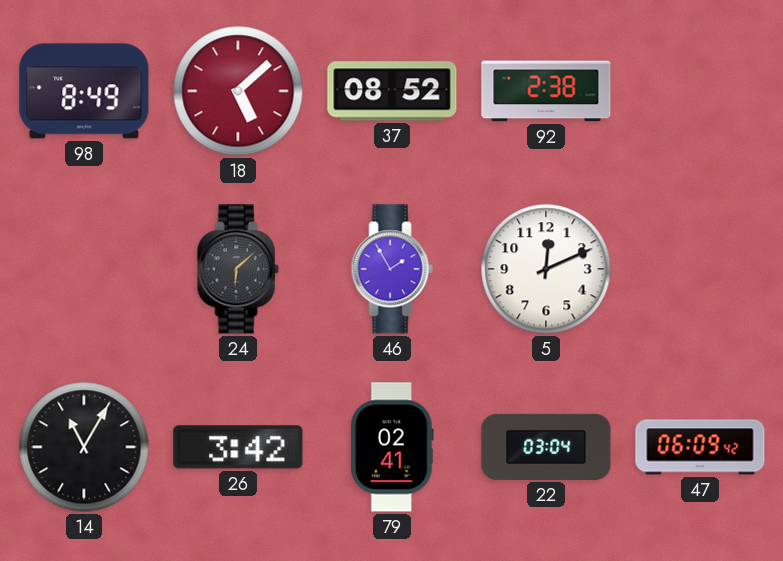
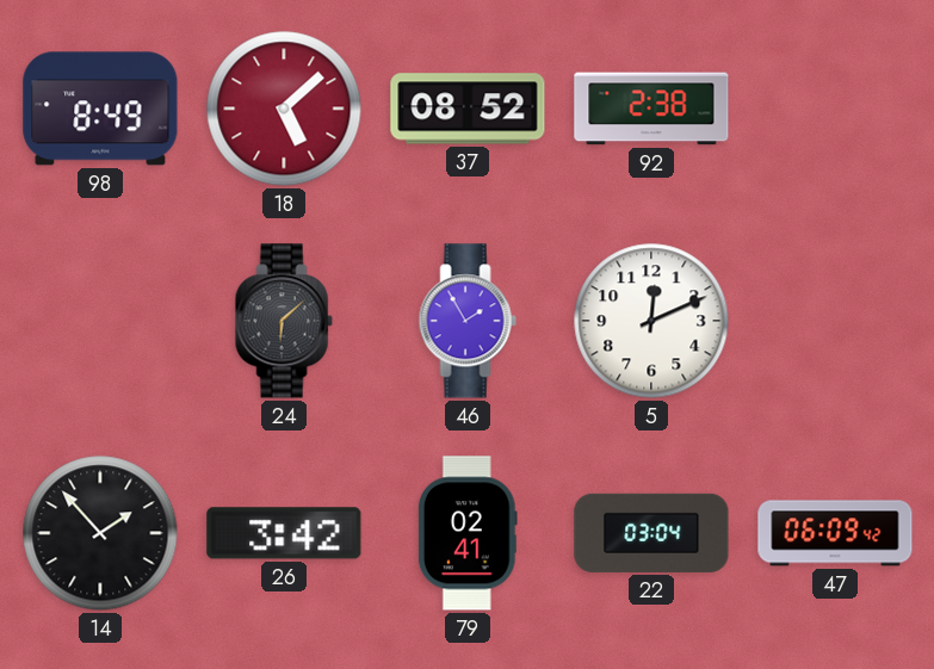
14: 11:05 -> 1:53 (100, 533)
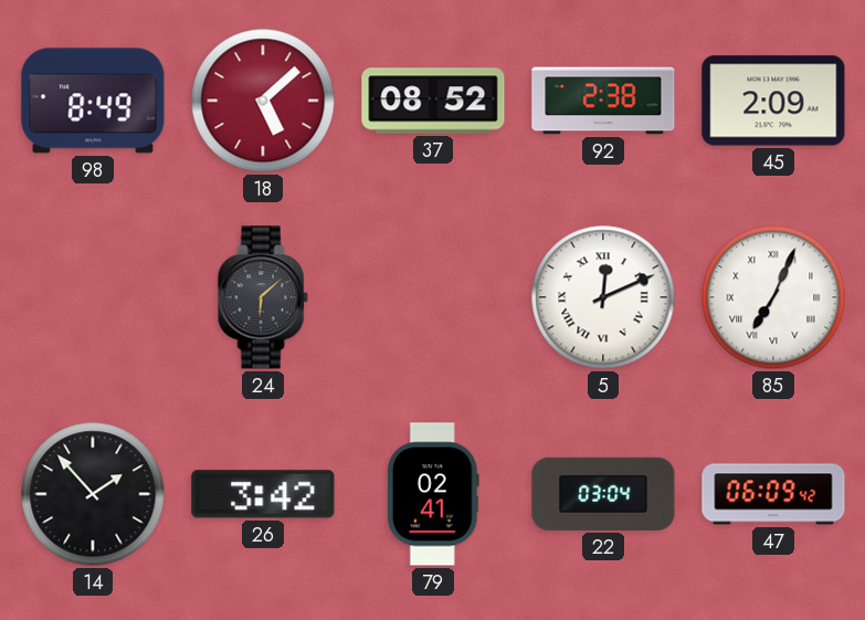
45: none -> 2:09 (773, 101)
46: 1:55 -> none (468, 321)
5 numerals: Arabic -> Roman (603, 297)
85: none -> 7:04 (773, 297)
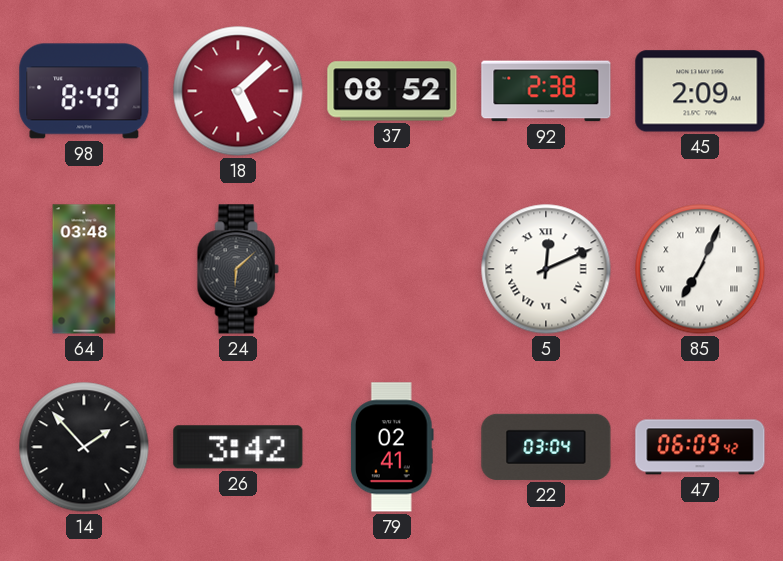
64: none -> 03:48 (84, 269)
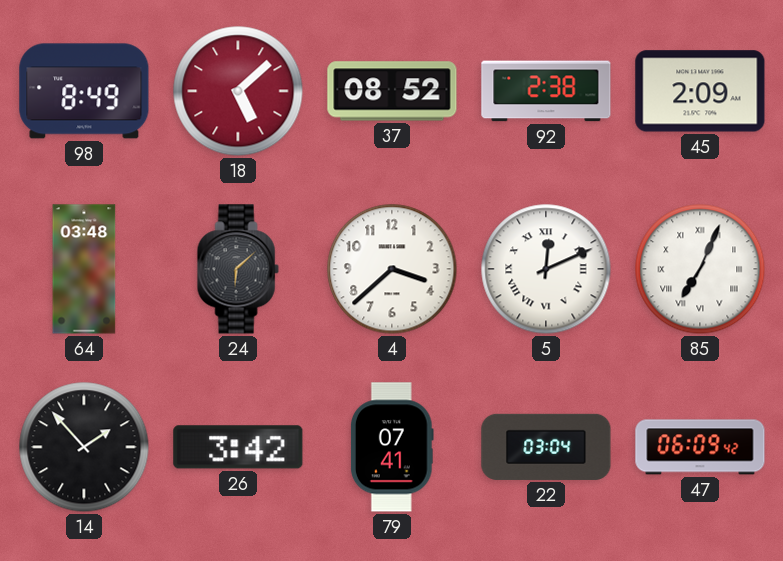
4: none -> 3:38 (392, 269)
79: 02:41 -> 07:41 (392, 447)
